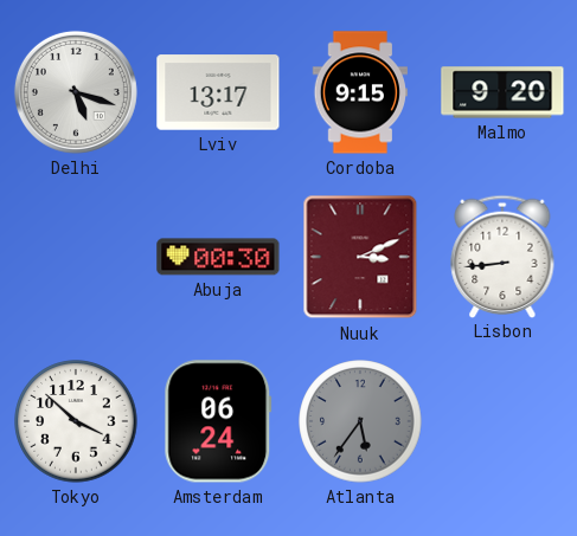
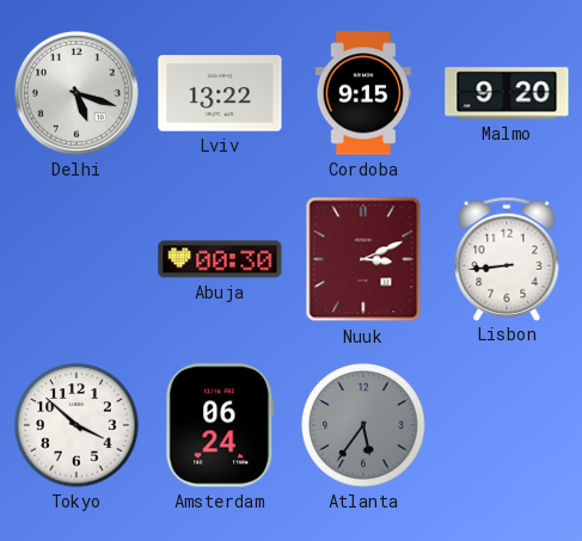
Lviv: 13:17 -> 13:22 (220, 93)
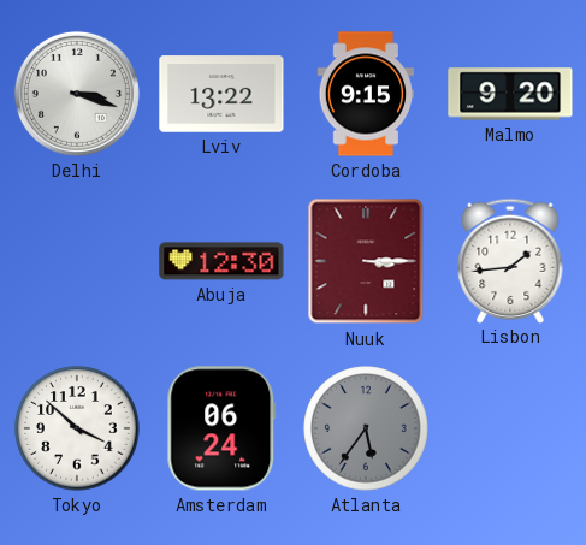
Delhi: 5:18 -> 3:18 (77, 94)
Abuja: 00:30 -> 12:30 (221, 261)
Nuuk: 3:11 -> 3:15 (366, 261)
Lisbon: 8:44 -> 1:44 (510, 260)
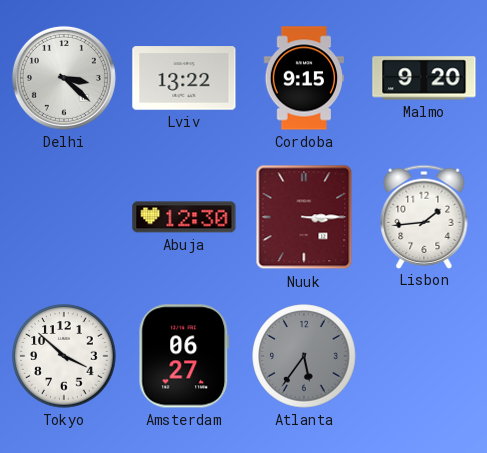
Delhi: 3:18 -> 3:22 (64, 78)
Amsterdam: 06:24 -> 06:27 (184, 356)
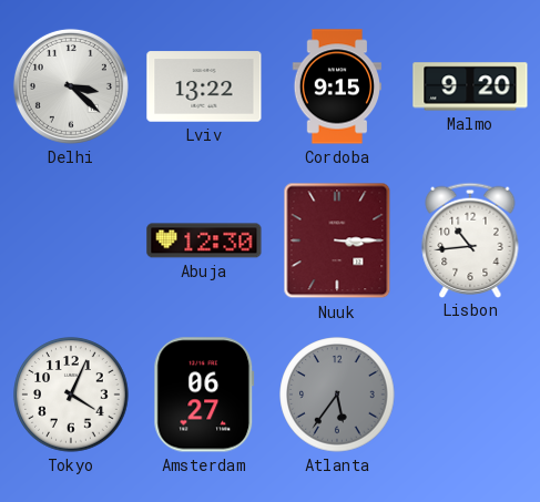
Lisbon: 1:44 -> 10:44 (470, 239)
Tokyo: 3:52 -> 4:04 (71, 395)
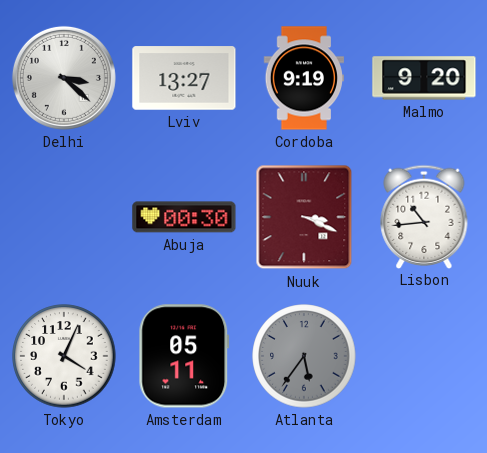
Lviv: 13:22 -> 13:27 (184, 78)
Cordoba: 9:15 -> 9:19 (303, 78)
Abuja: 12:30 -> 00:30 (184, 217)
Nuuk: 3:15 -> 3:19 (304, 217)
Amsterdam: 06:27 -> 05:11 (184, 356)
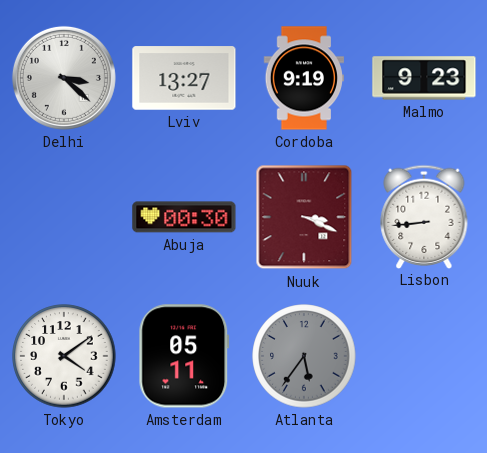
Malmo: 9:20 -> 9:23 (424, 78)
Lisbon: 10:44 -> 8:44 (424, 216)
Tokyo: 4:04 -> 4:09 (64, 356)
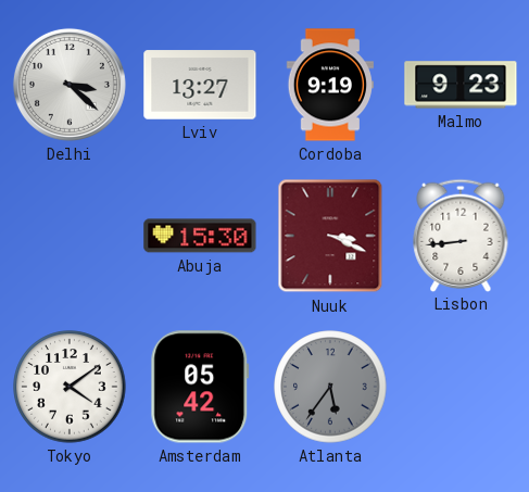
Abuja: 00:30 -> 15:30 (200, 236)
Amsterdam: 05:11 -> 05:42 (200, 387)
